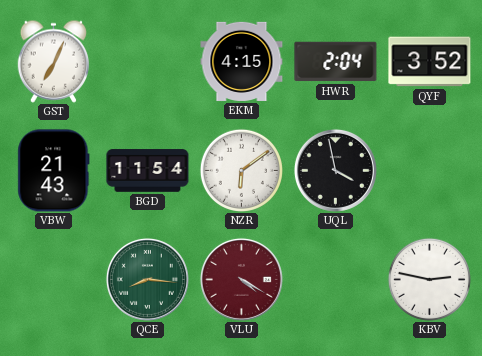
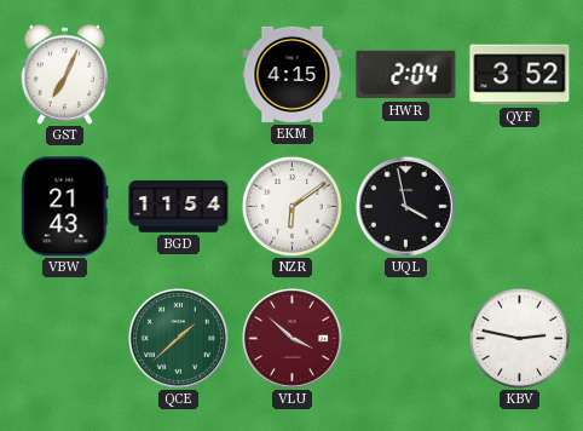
QCE: 8:16 -> 1:38 (178, 338)
VLU: 4:20 -> 3:52 (291, 338)
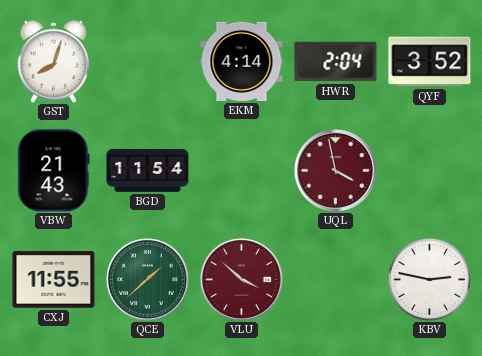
GST: 7:04 -> 8:03 (54, 61)
EKM: 4:15 -> 4:14 (242, 61)
NZR: 6:09 -> none (291, 206)
UQL dial: black -> burgundy (335, 170)
CXJ: none -> 11:55 (54, 280)
